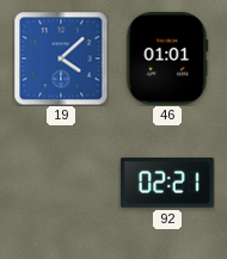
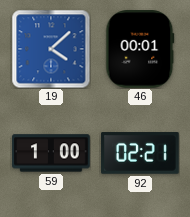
46: 01:01 -> 00:01 (140, 49)
59: none -> 1:00 (51, 153)
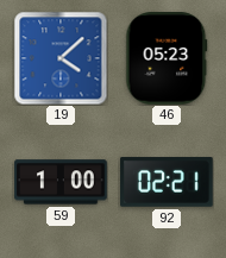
46: 00:01 -> 05:23 (167, 58)
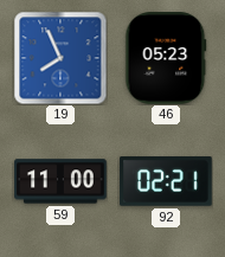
19: 4:08 -> 7:56 (60, 58)
59: 1:00 -> 11:00 (60, 181)
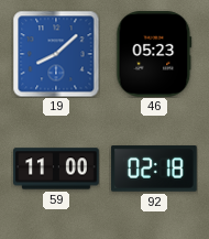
19: 7:56 -> 8:08 (56, 54)
92: 02:21 -> 02:18 (154, 169)
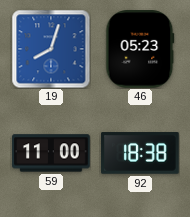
19: 8:08 -> 8:03 (51, 49)
92: 02:18 -> 18:38 (140, 153)
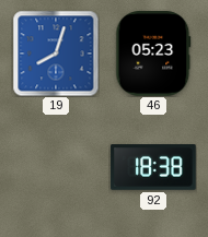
59: 11:00 -> none (51, 153)
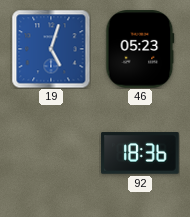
19: 8:03 -> 5:03 (51, 49)
92: 18:38 -> 18:36 (140, 153)
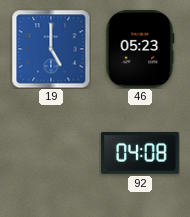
19: 5:03 -> 5:00 (51, 49)
92: 18:36 -> 04:08 (140, 153)
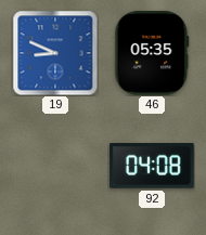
19: 5:00 -> 8:49 (55, 53)
46: 05:23 -> 05:35 (152, 53)
